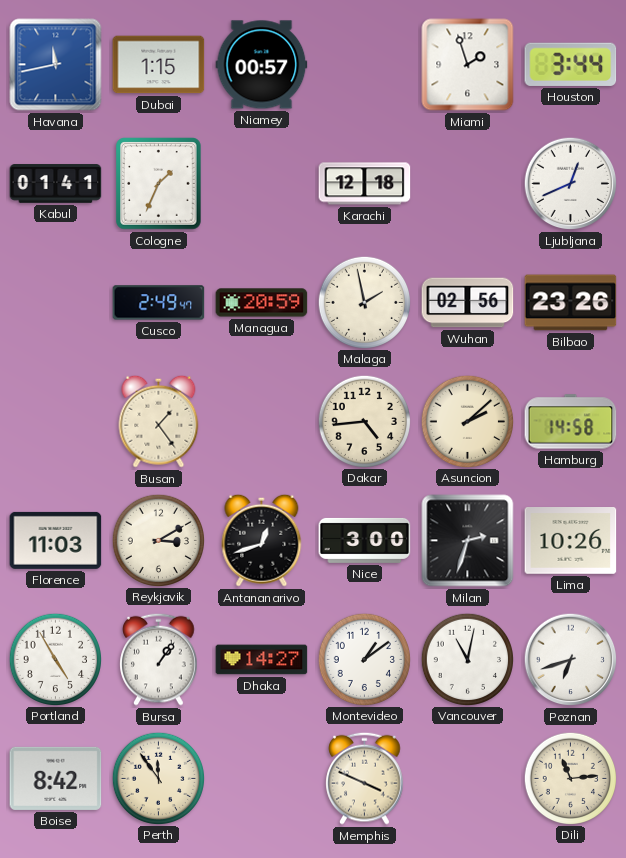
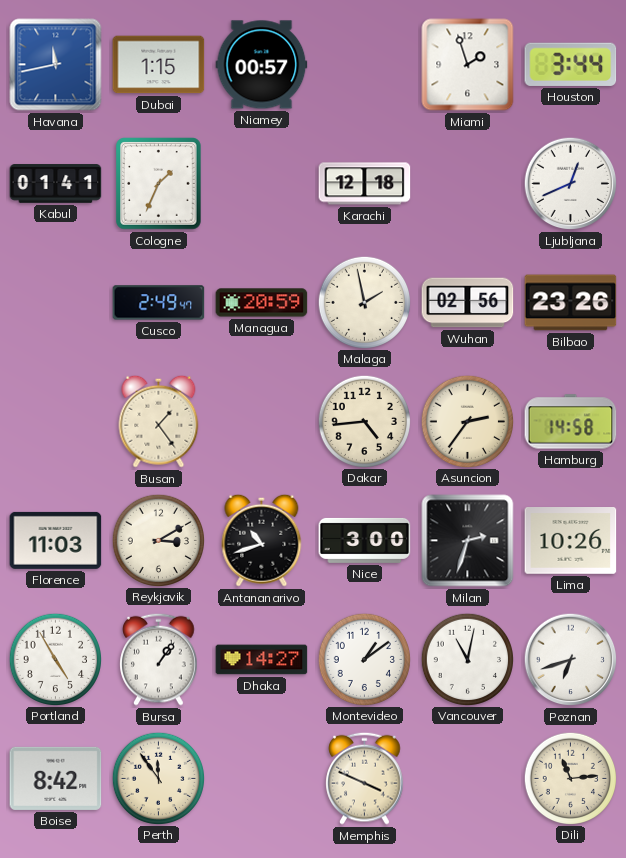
Asuncion: 2:08 -> 2:36 (467, 421)
Antananarivo: 12:42 -> 10:42 (262, 540)
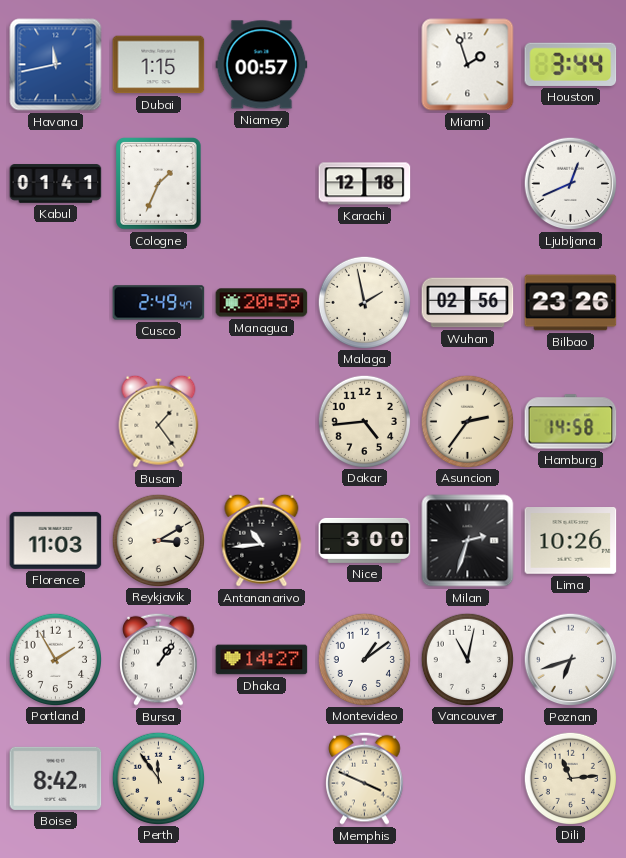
Antananarivo: 10:42 -> 10:44 (262, 540)
Portland: 4:55 -> 1:55 (55, 659)
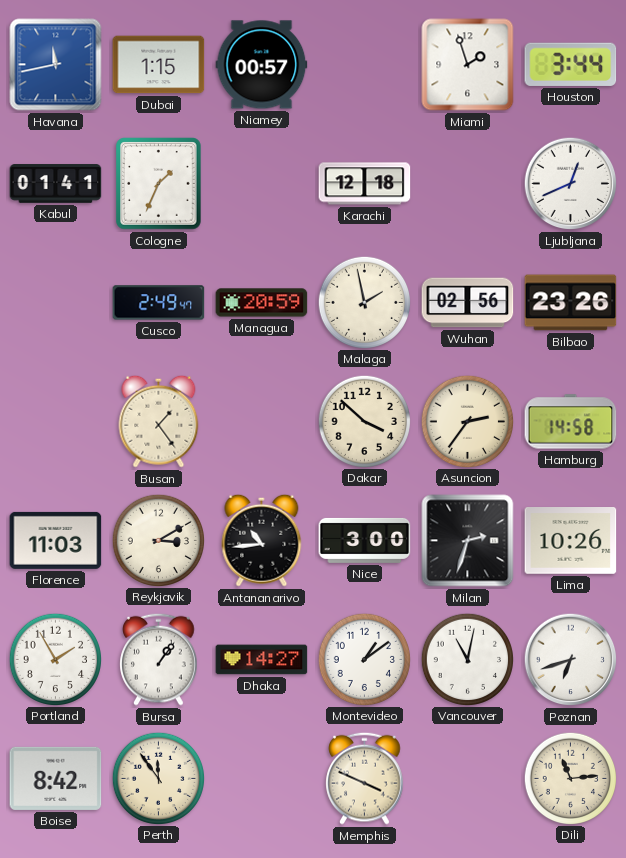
Dakar: 4:44 -> 3:52 (364, 421)
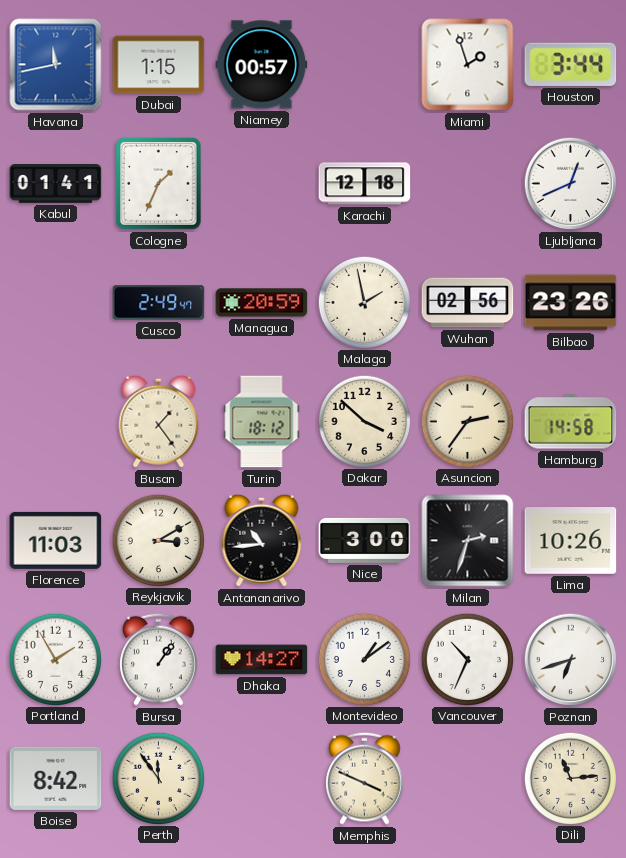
Turin: none -> 18:12 (262, 422)
Vancouver: 11:02 -> 10:34 (467, 659)
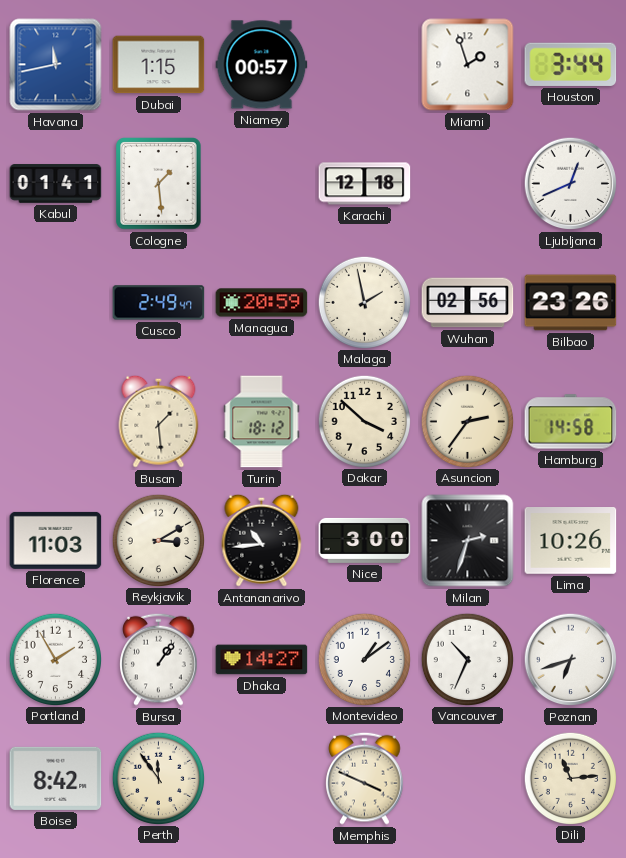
Cologne: 1:34 -> 1:29 (159, 184)
Busan: 1:24 -> 1:29 (159, 421)
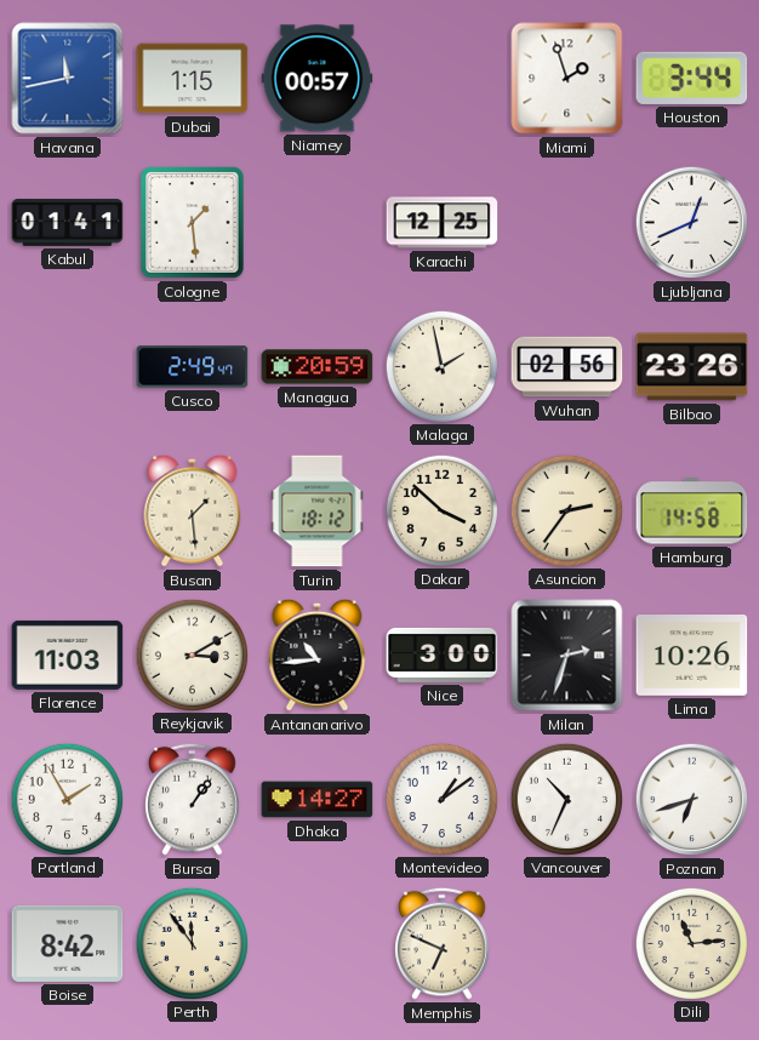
Karachi: 12:18 -> 12:25 (443, 223)
Memphis: 3:49 -> 6:49 (443, 943)
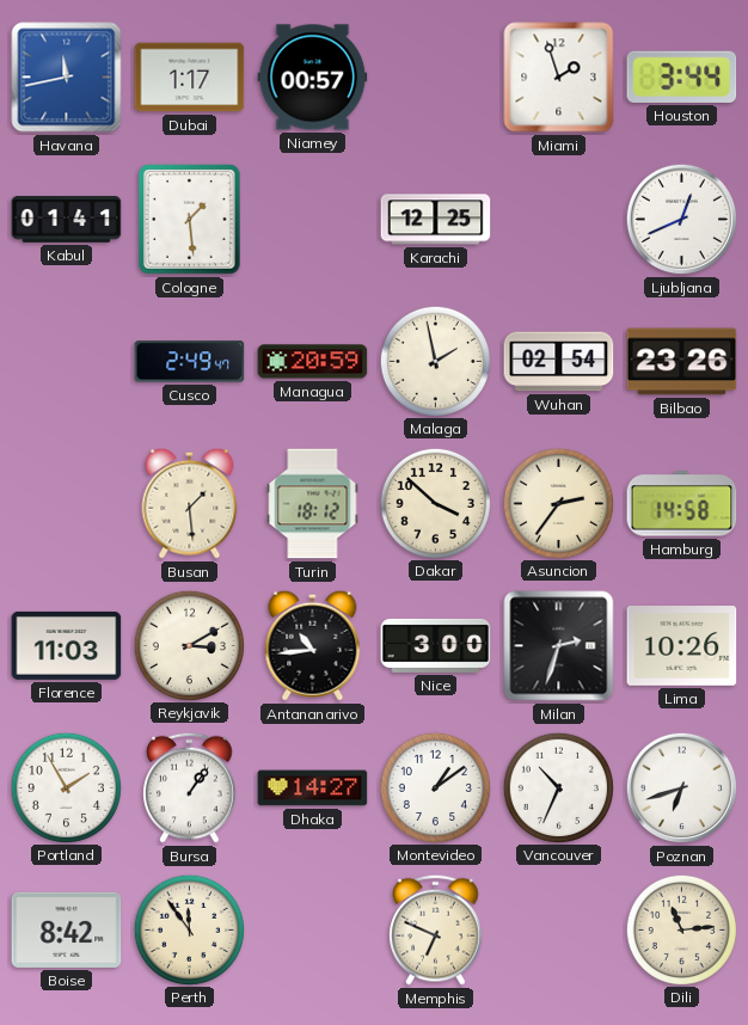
Dubai: 1:15 -> 1:17 (190, 78)
Wuhan: 02:56 -> 02:54 (559, 362)
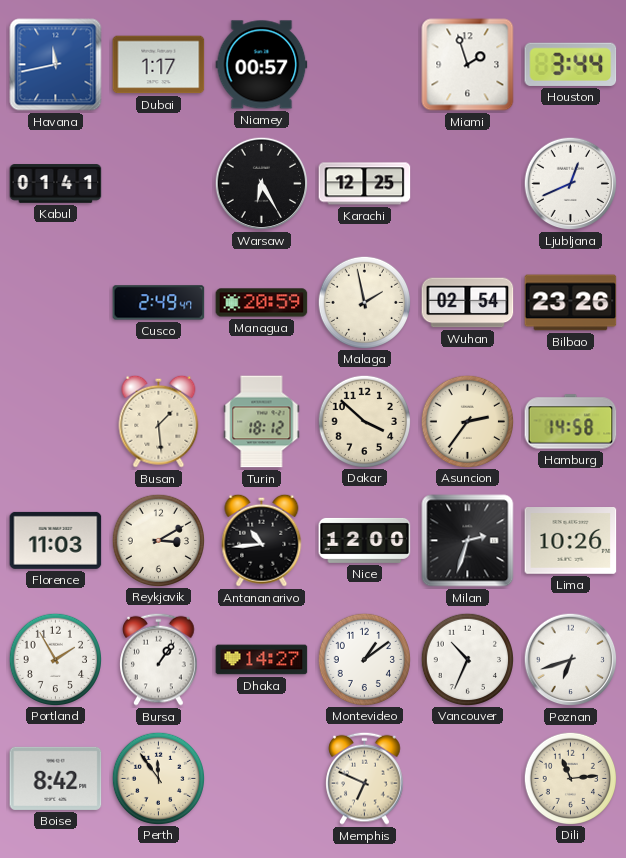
Cologne: 1:29 -> none (190, 220)
Warsaw: none -> 6:25 (262, 184)
Nice: 3:00 -> 12:00 (365, 540)
